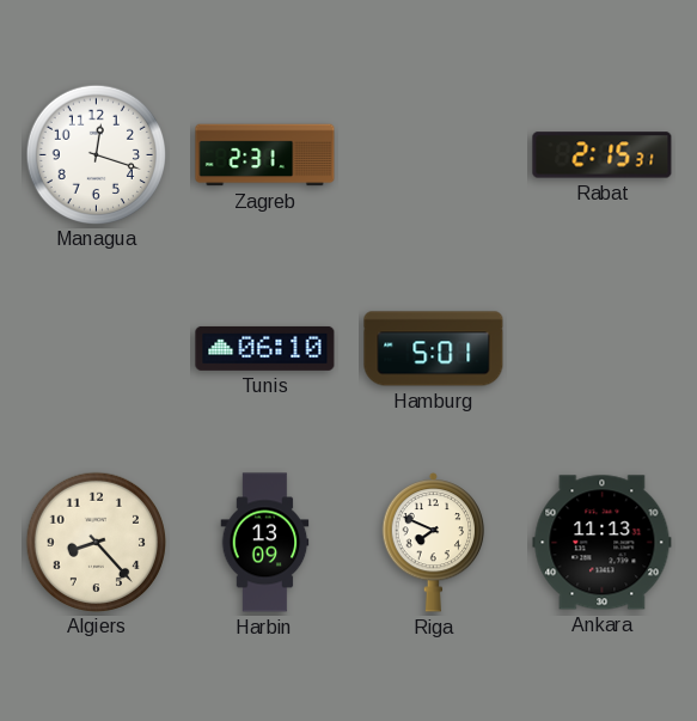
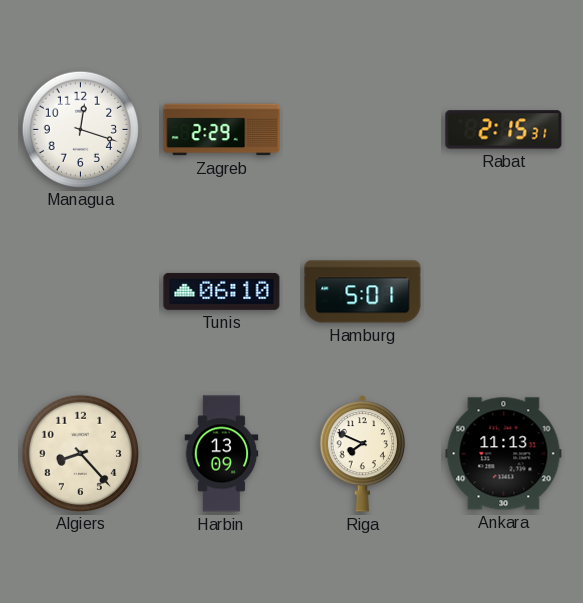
Zagreb: 2:31 -> 2:29 (222, 130)
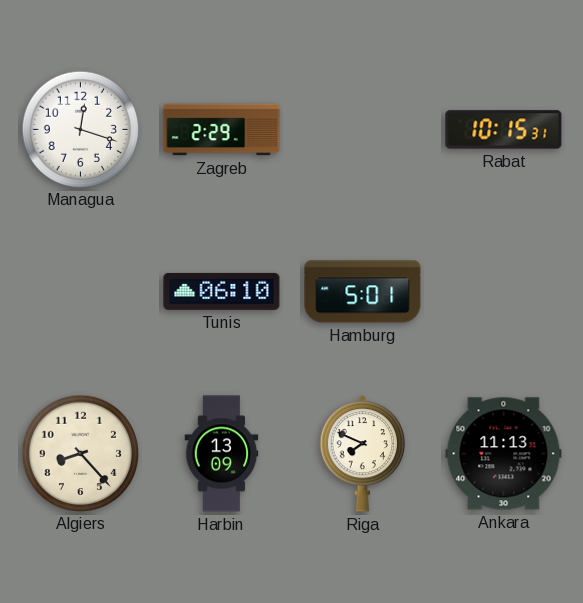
Rabat: 2:15 -> 10:15 (504, 130)
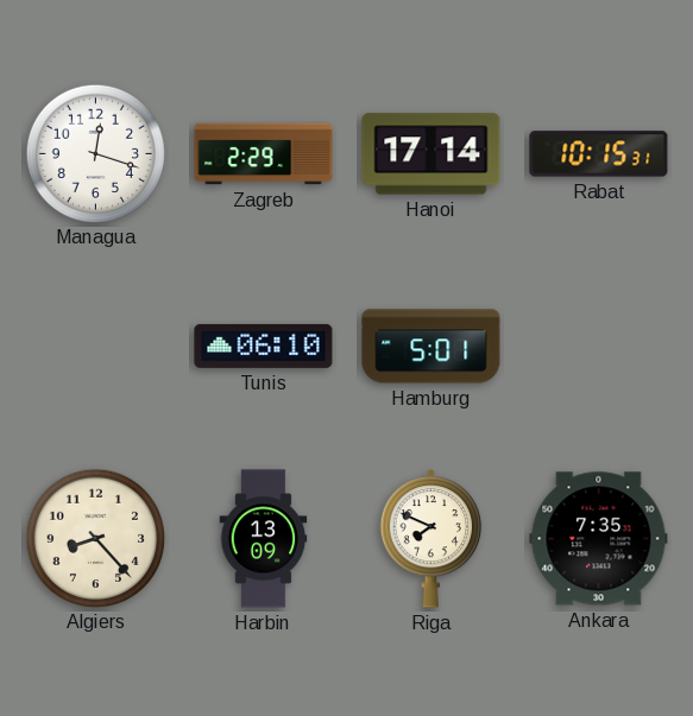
Hanoi: none -> 17:14 (431, 154)
Ankara: 11:13 -> 7:35 (599, 539)
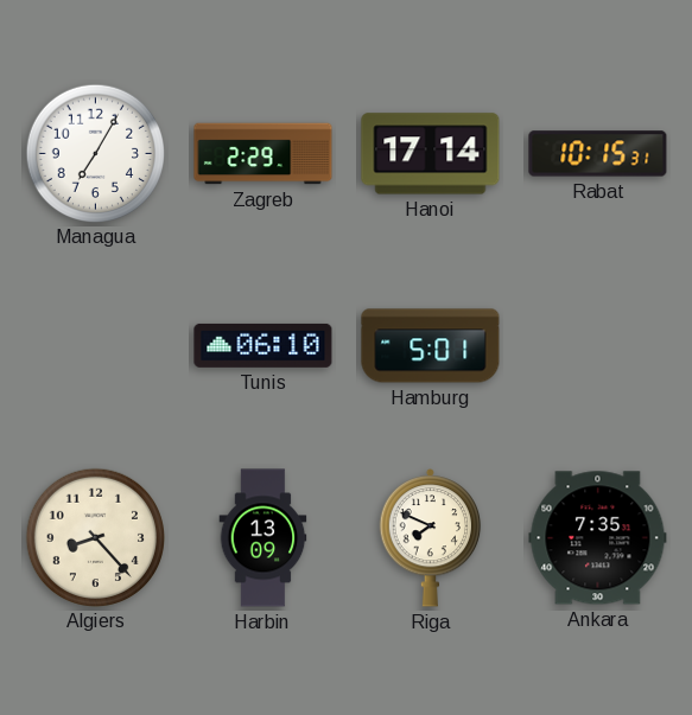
Managua: 12:18 -> 7:05 (95, 153)
